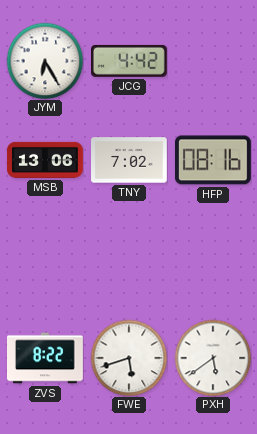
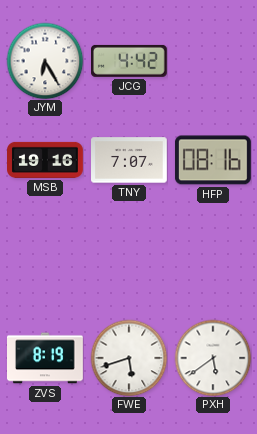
MSB: 13:06 -> 19:16 (46, 160)
TNY: 7:02 -> 7:07 (130, 160)
ZVS: 8:22 -> 8:19 (46, 358)
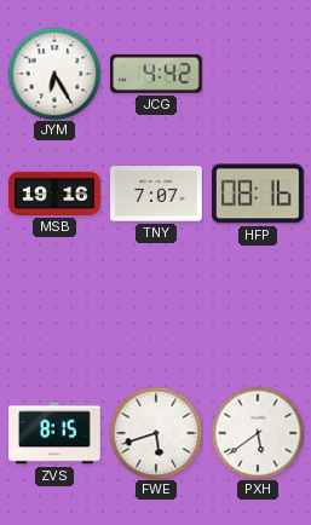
ZVS: 8:19 -> 8:15 (56, 433)
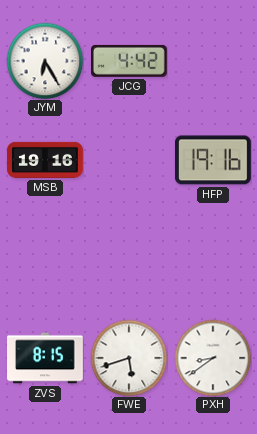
TNY: 7:07 -> none (157, 194)
HFP: 08:16 -> 19:16 (213, 160)
PXH: 5:39 -> 8:39 (213, 358)
